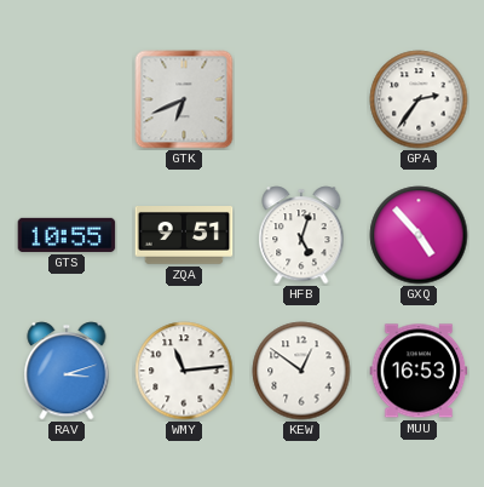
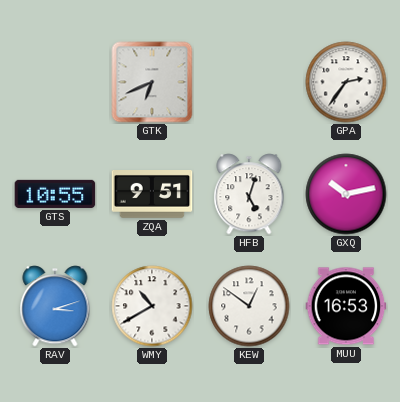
GXQ: 4:53 -> 10:13 (346, 194)
WMY: 11:14 -> 10:40 (152, 306)
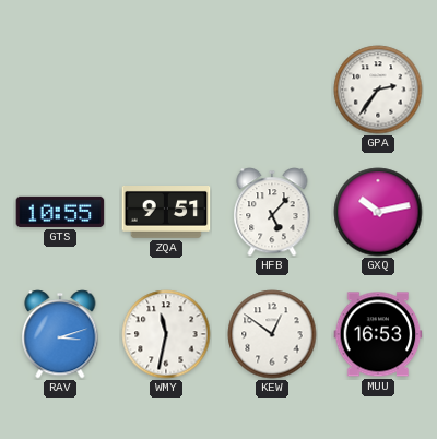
GTK: 6:41 -> none (152, 82)
HFB: 5:03 -> 5:07 (272, 212)
WMY: 10:40 -> 11:32 (166, 334)
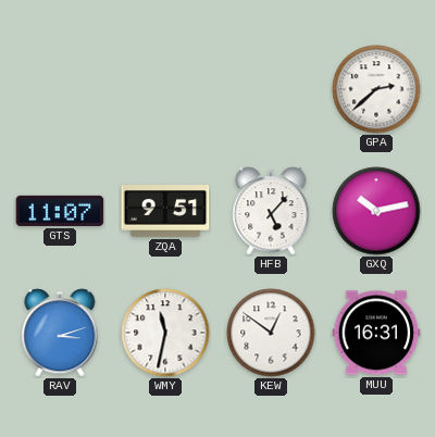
GPA: 2:36 -> 2:38 (376, 89)
GTS: 10:55 -> 11:07 (60, 211)
MUU: 16:53 -> 16:31 (376, 333)
